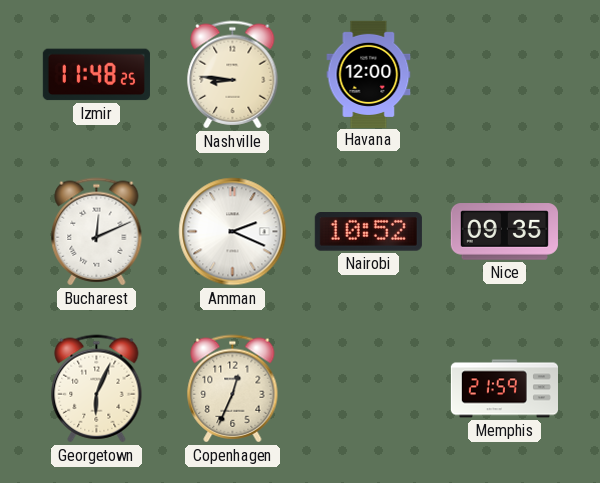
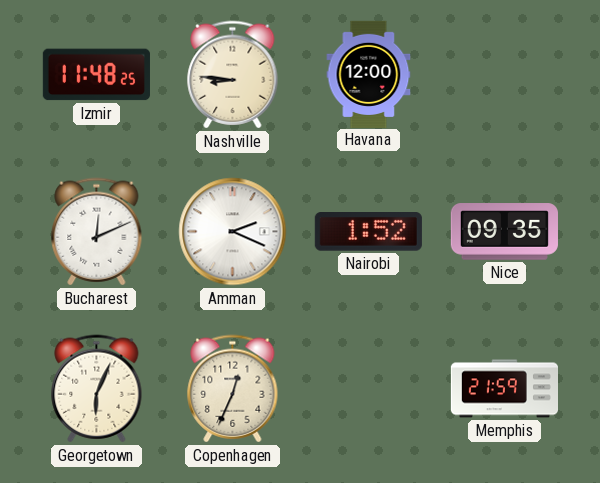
Nairobi: 10:52 -> 1:52 (368, 232)
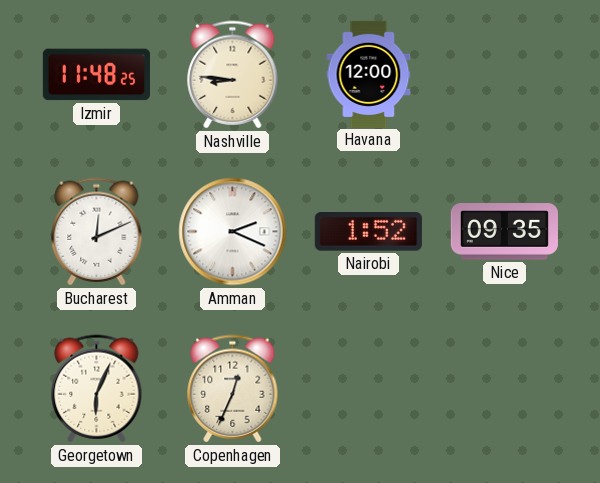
Memphis: 21:59 -> none (504, 389)
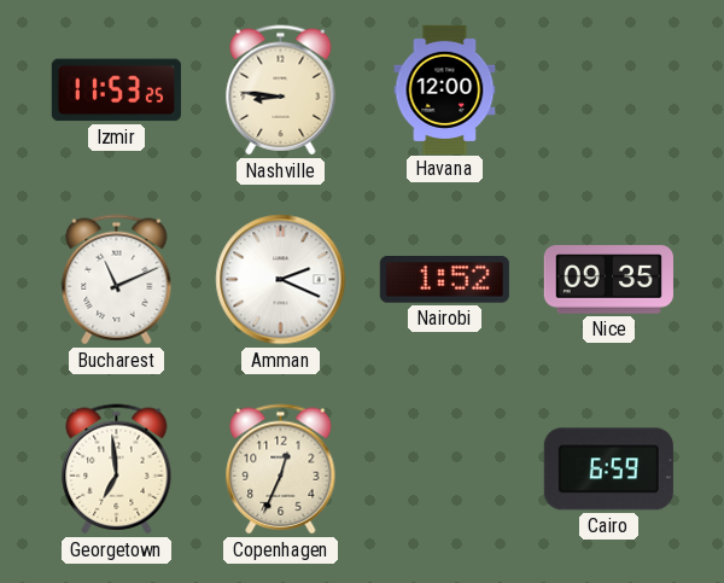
Izmir: 11:48 -> 11:53 (116, 91)
Bucharest: 12:11 -> 11:11 (117, 280)
Georgetown: 6:04 -> 6:59 (117, 470)
Cairo: none -> 6:59 (608, 470)
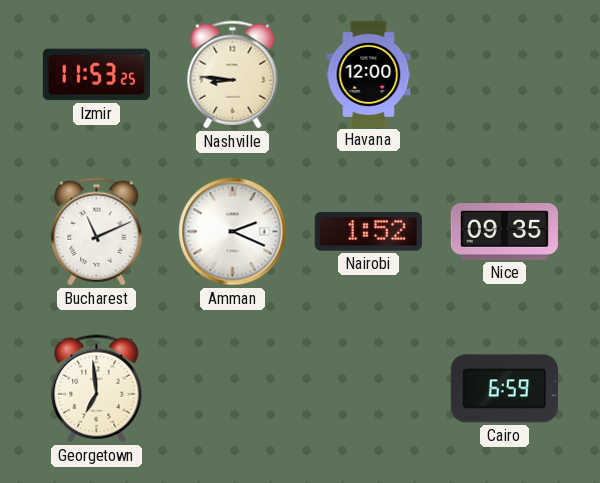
Copenhagen: 12:34 -> none (281, 470)
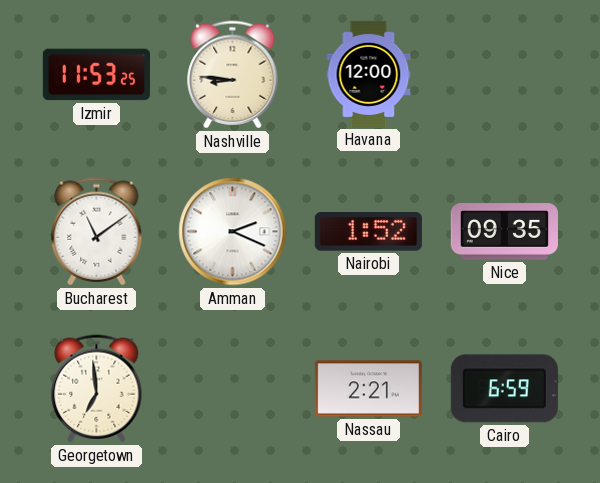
Bucharest: 11:11 -> 11:09 (97, 232)
Nassau: none -> 2:21 (368, 389)
